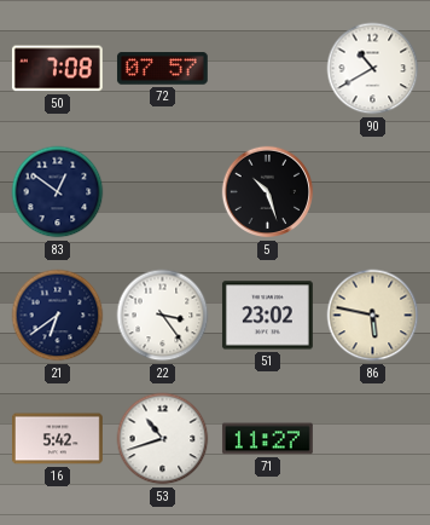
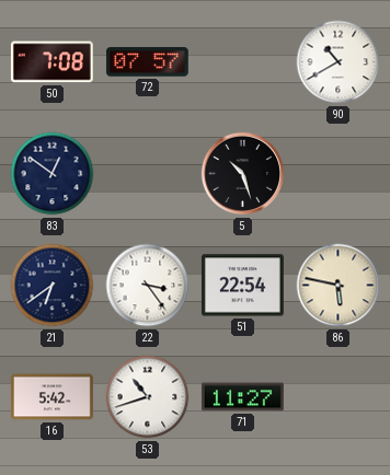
51: 23:02 -> 22:54 (242, 286)
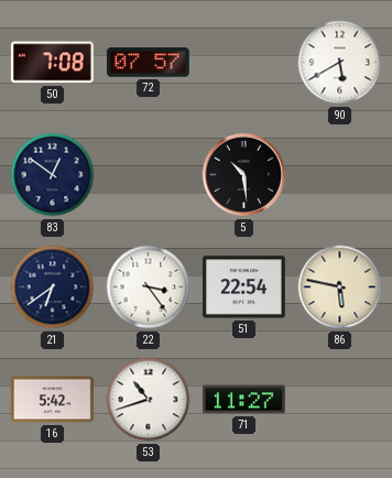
90: 10:40 -> 5:40 (340, 63)
5: 10:27 -> 10:29 (244, 175)
